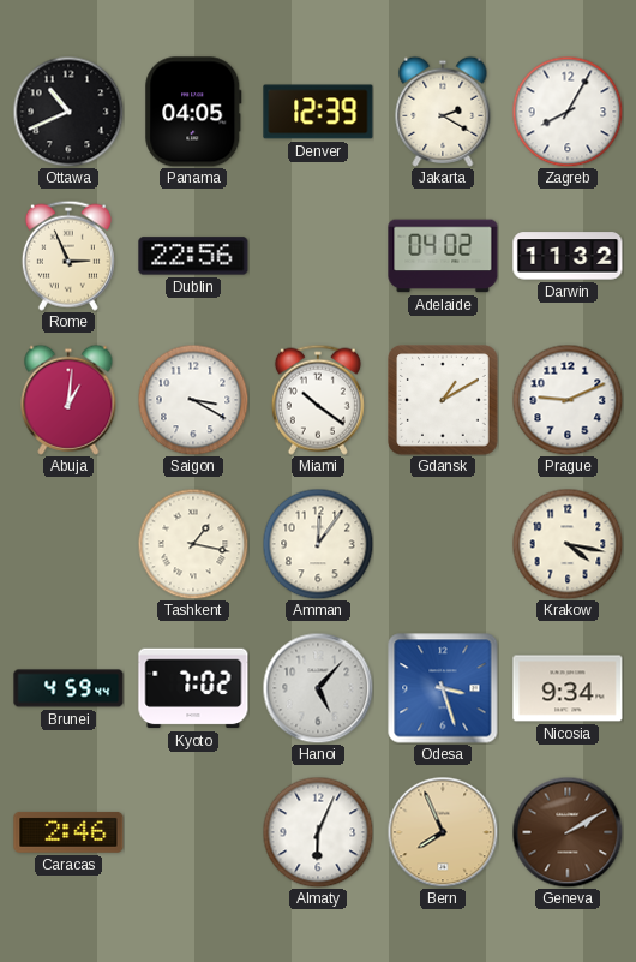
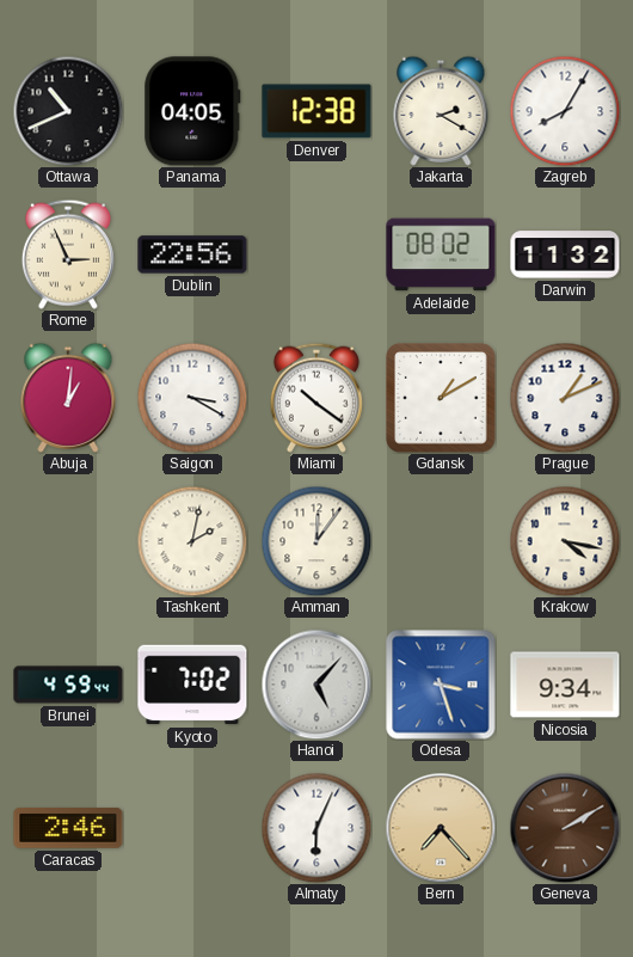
Denver: 12:39 -> 12:38 (316, 111)
Adelaide: 04:02 -> 08:02 (441, 254)
Prague: 9:11 -> 1:11 (565, 398)
Tashkent: 1:17 -> 2:02 (192, 541)
Bern: 7:56 -> 7:23 (441, 828)
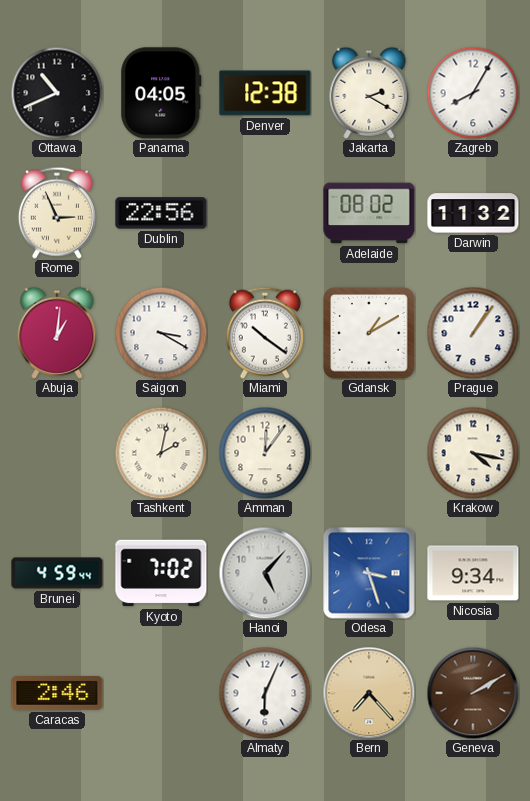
Prague: 1:11 -> 1:06 (473, 333)
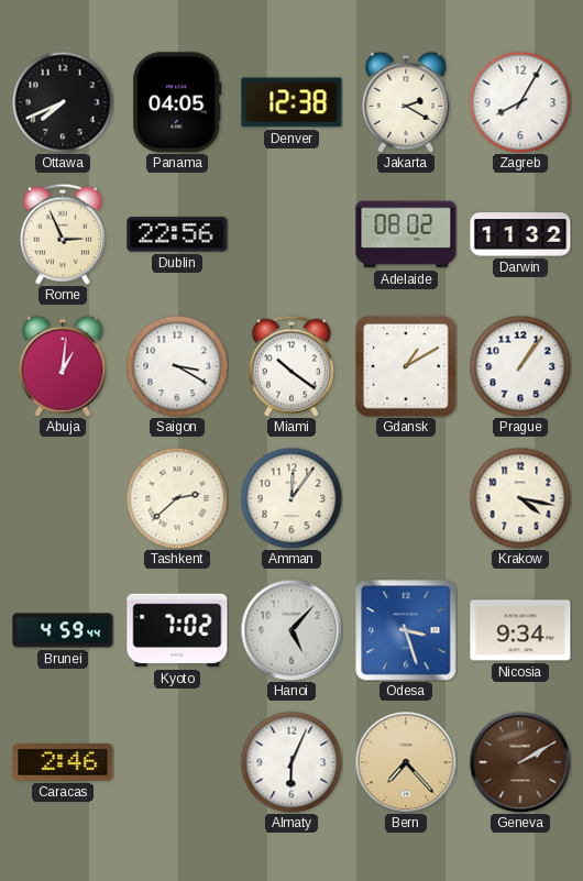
Ottawa: 10:41 -> 7:41 (63, 102)
Tashkent: 2:02 -> 2:38 (177, 498)
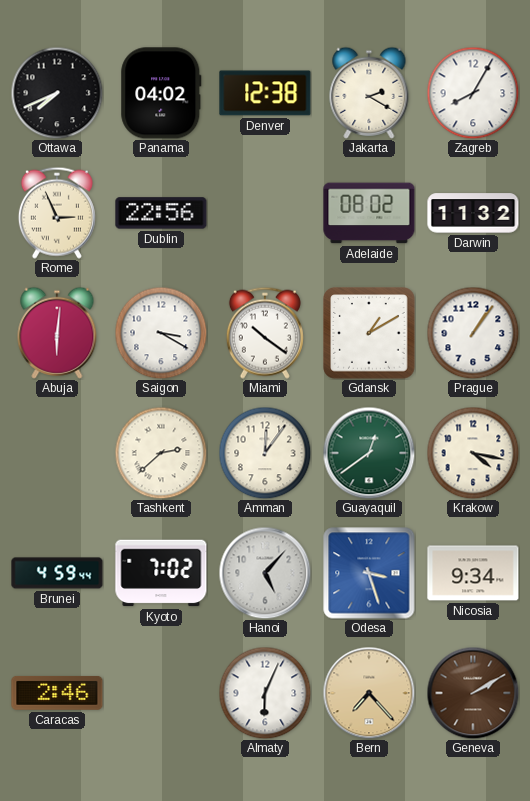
Panama: 04:05 -> 04:02 (161, 93)
Abuja: 1:01 -> 6:01 (57, 333)
Guayaquil: none -> 12:39 (369, 453)
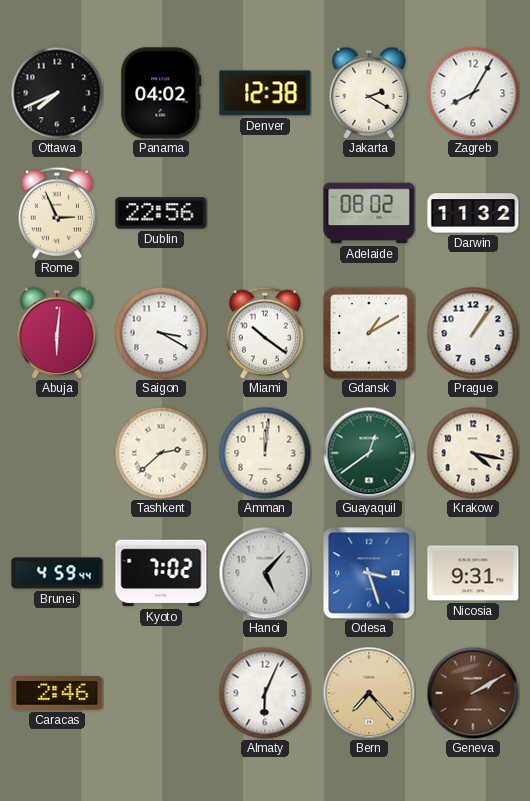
Amman: 12:06 -> 12:01 (265, 453)
Nicosia: 9:34 -> 9:31 (473, 573)
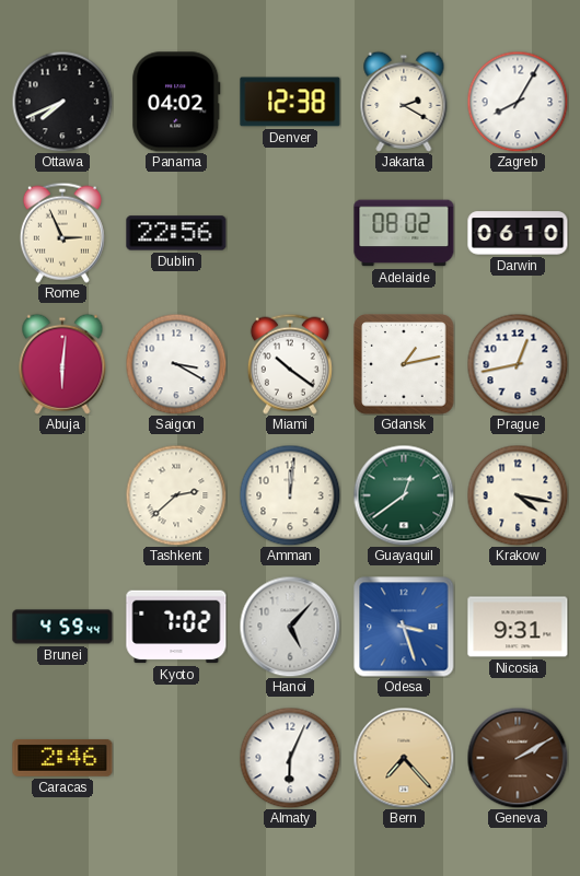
Darwin: 11:32 -> 06:10 (518, 233)
Gdansk: 1:10 -> 1:13 (404, 364)
Prague: 1:06 -> 12:43 (518, 364)
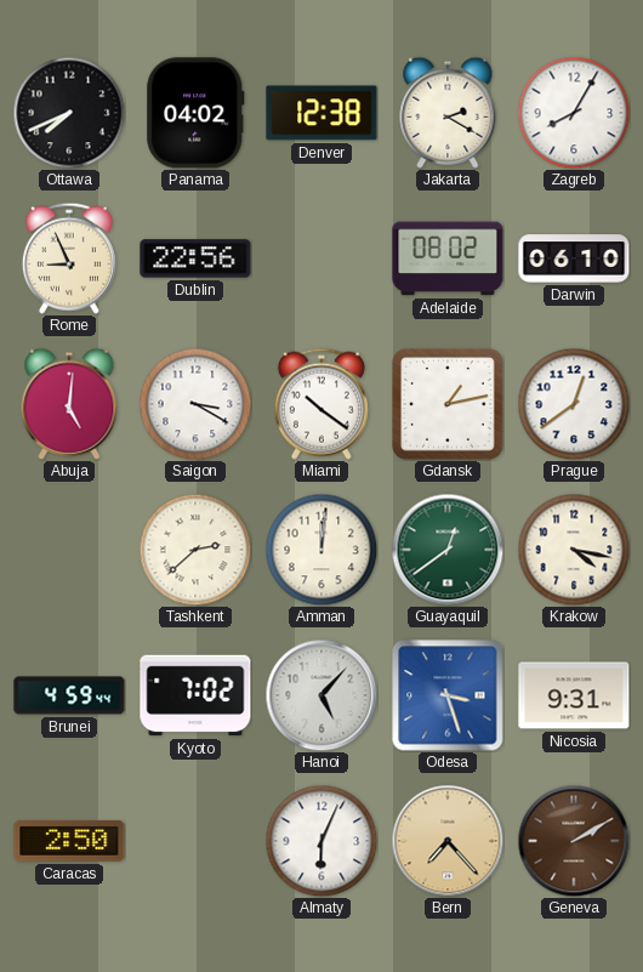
Rome: 2:56 -> 8:56 (69, 258)
Abuja: 6:01 -> 5:01 (69, 404)
Prague: 12:43 -> 12:39 (574, 404)
Caracas: 2:46 -> 2:50 (69, 841)
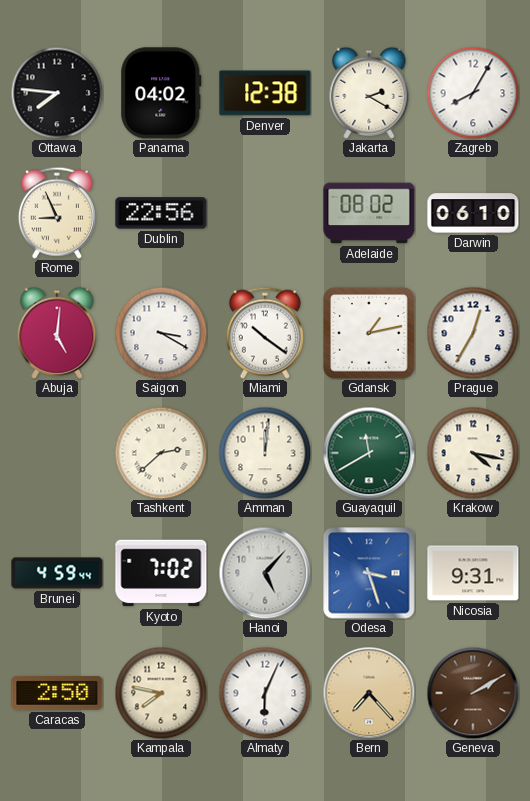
Ottawa: 7:41 -> 7:46 (57, 93)
Prague: 12:39 -> 12:35 (473, 333)
Guayaquil: 12:39 -> 11:40 (369, 453)
Kampala: none -> 7:47 (161, 693)
